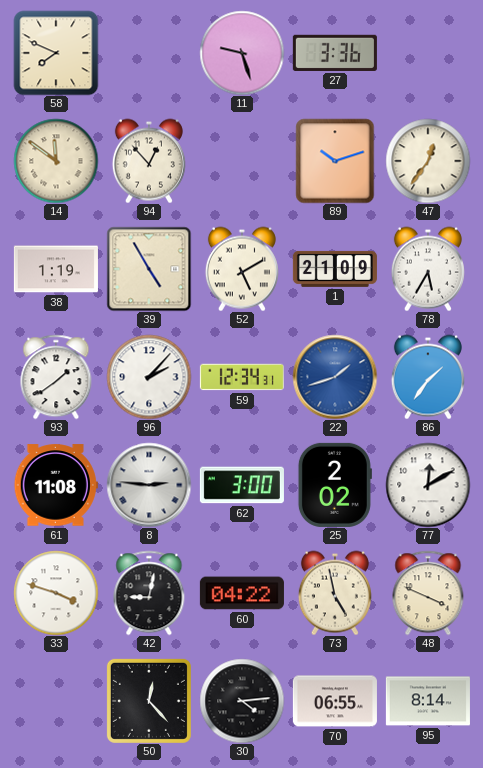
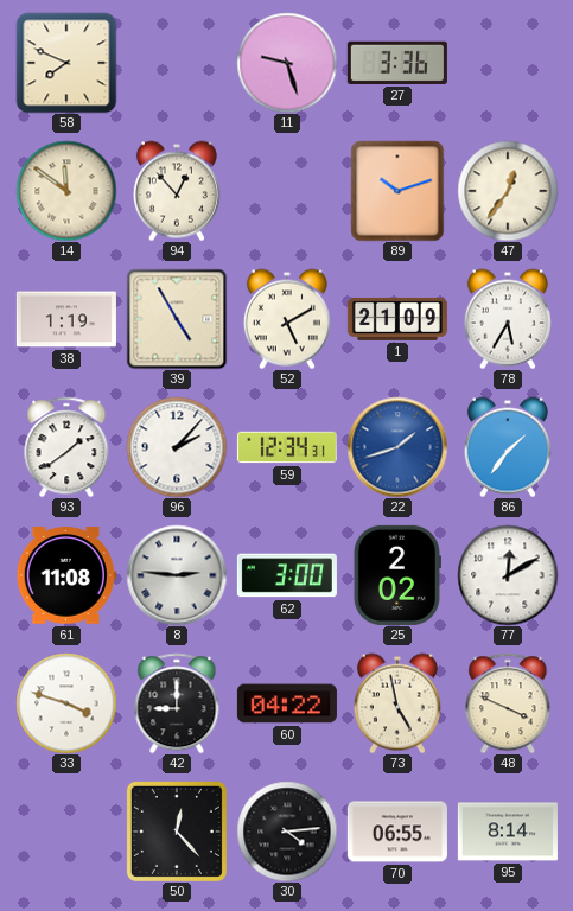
42: 9:02 -> 9:00 (177, 703)
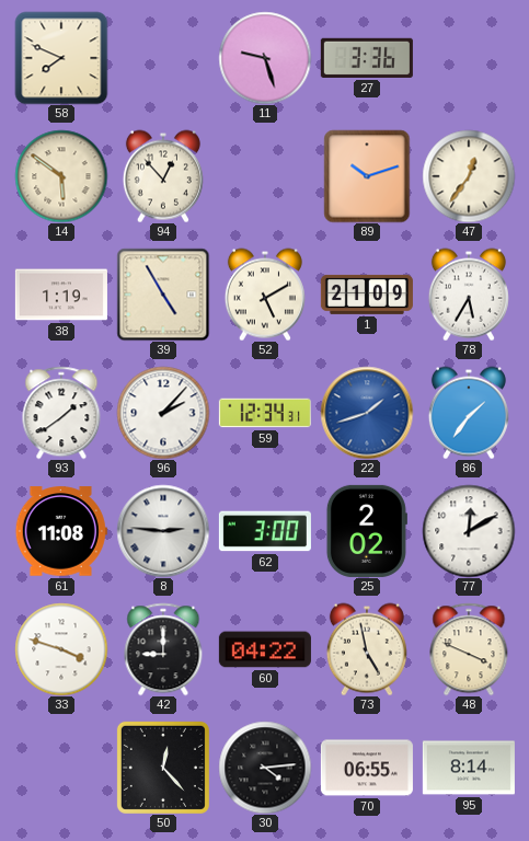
14: 11:51 -> 5:51 (61, 176)
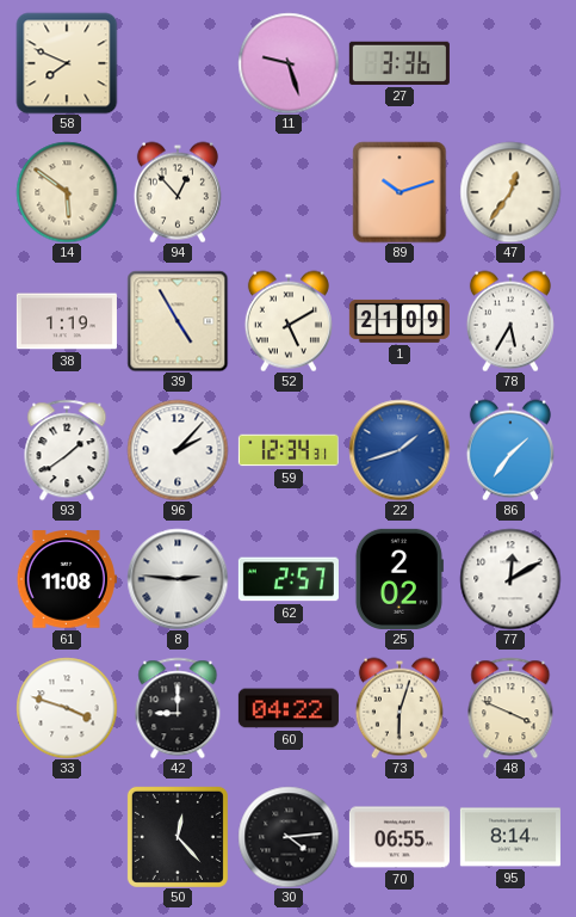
62: 3:00 -> 2:57 (289, 579)
73: 4:58 -> 6:03 (400, 708)
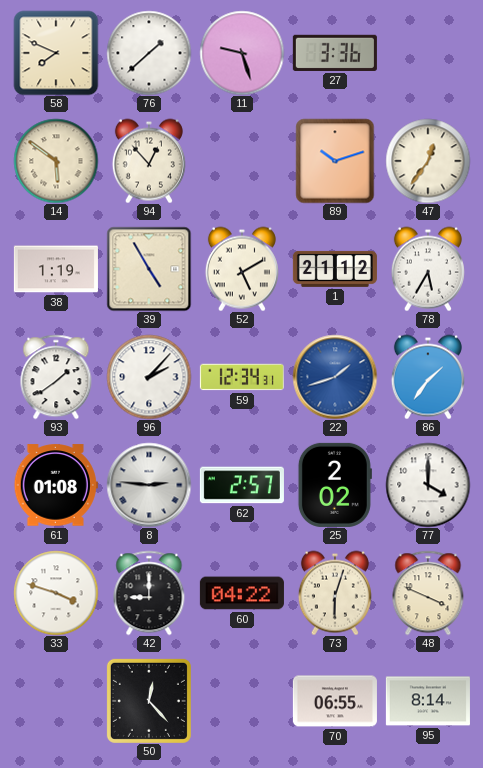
76: none -> 1:38 (149, 53)
1: 21:09 -> 21:12 (335, 269)
61: 11:08 -> 01:08 (56, 485)
77: 12:10 -> 4:00 (428, 485)
30: 4:14 -> none (289, 837)
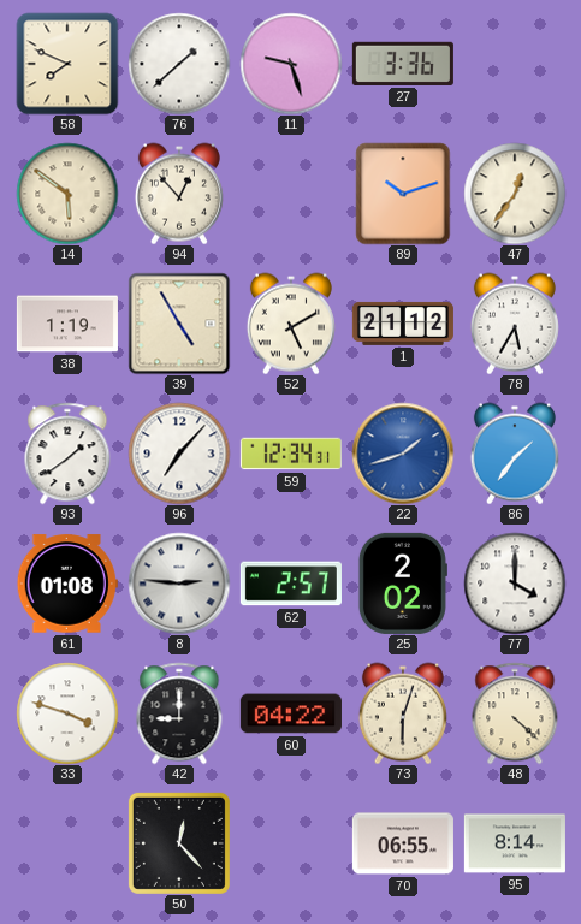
96: 2:07 -> 7:07 (179, 454)
48: 3:49 -> 4:22 (515, 713)
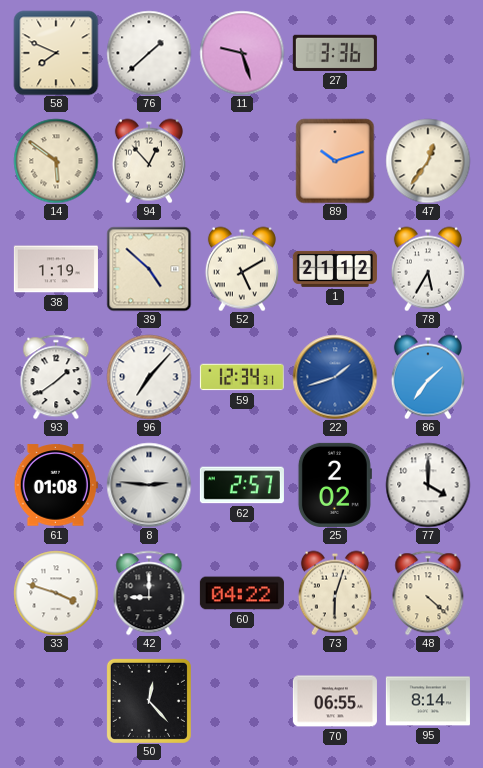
39: 4:55 -> 4:52 (149, 269)
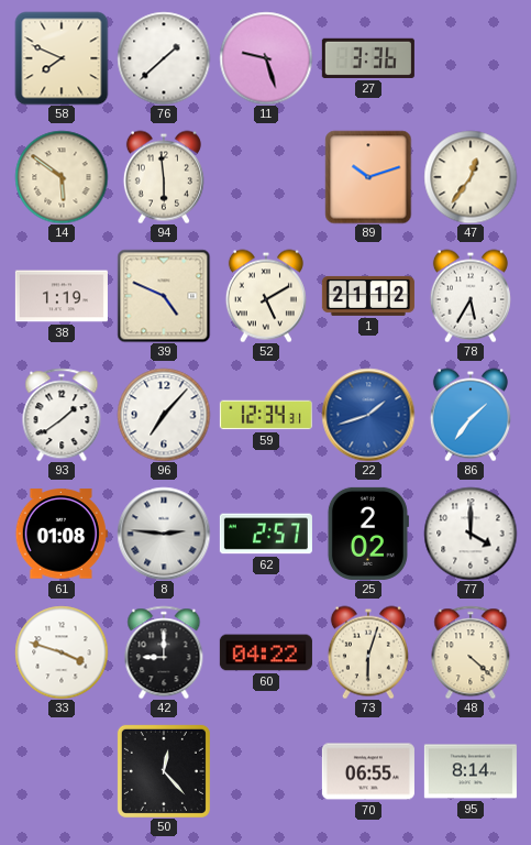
94: 12:53 -> 5:59 (164, 177)
39: 4:52 -> 4:49 (164, 296)
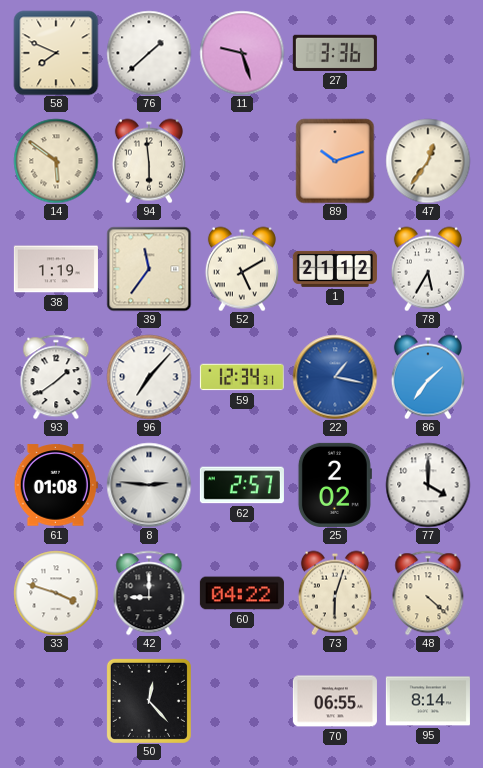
39: 4:49 -> 11:36 (149, 269)
22: 1:42 -> 1:17 (335, 377)
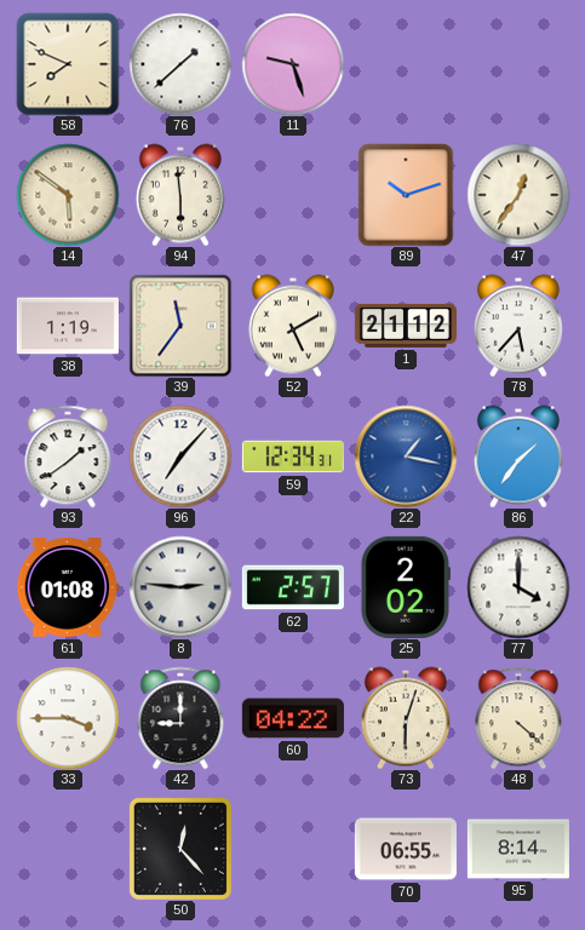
27: 3:36 -> none (335, 53)
78: 5:35 -> 5:37 (518, 326)
33: 3:48 -> 3:45 (68, 718)
